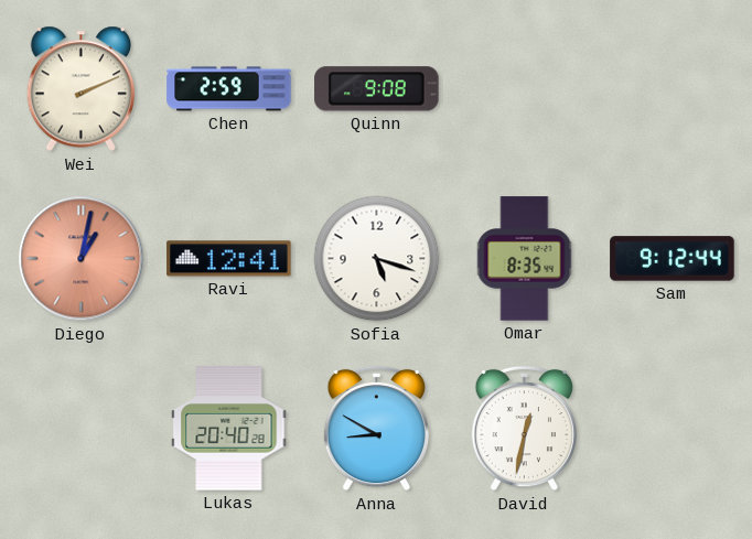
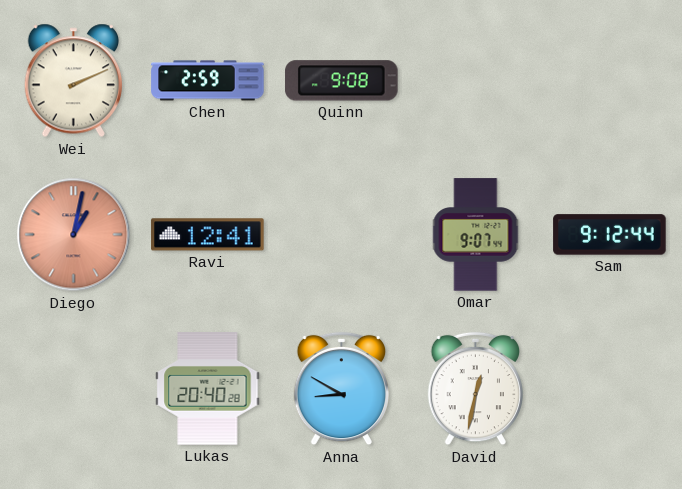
Sofia: 5:18 -> none (377, 259)
Omar: 8:35 -> 9:07 (476, 235)
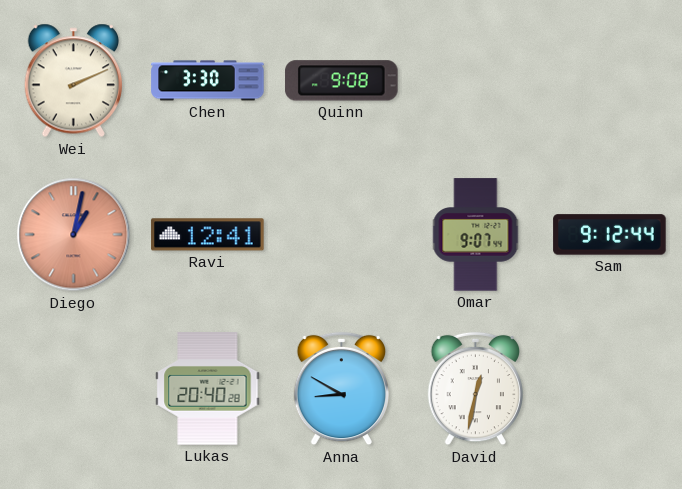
Chen: 2:59 -> 3:30 (208, 81)
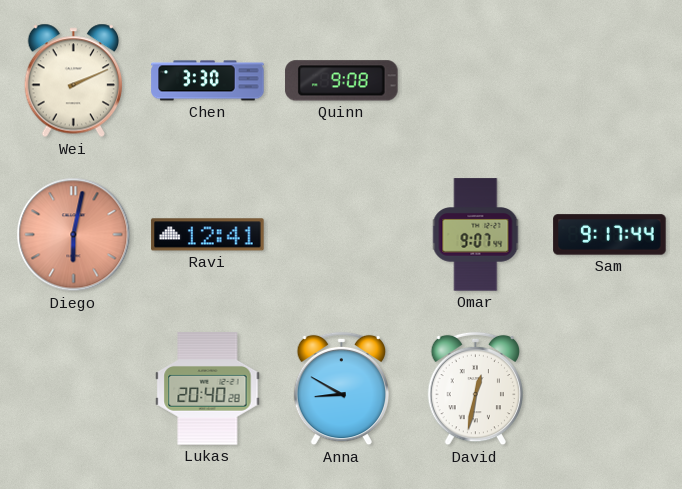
Diego: 1:02 -> 6:02 (74, 235)
Sam: 9:12 -> 9:17 (610, 235)
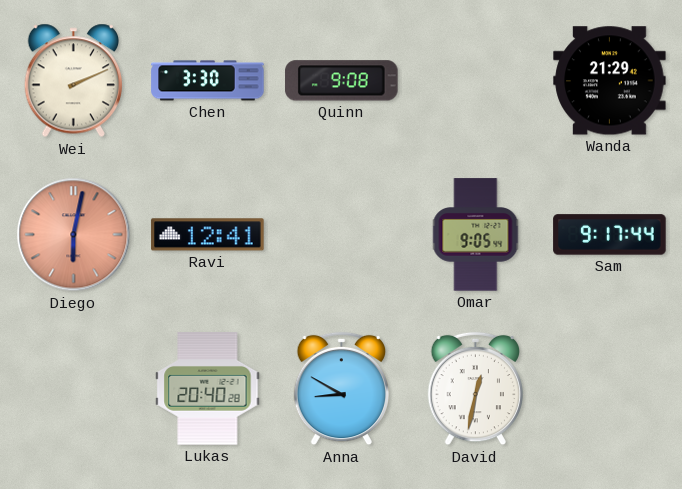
Wanda: none -> 21:29 (610, 81)
Omar: 9:07 -> 9:05 (476, 235)
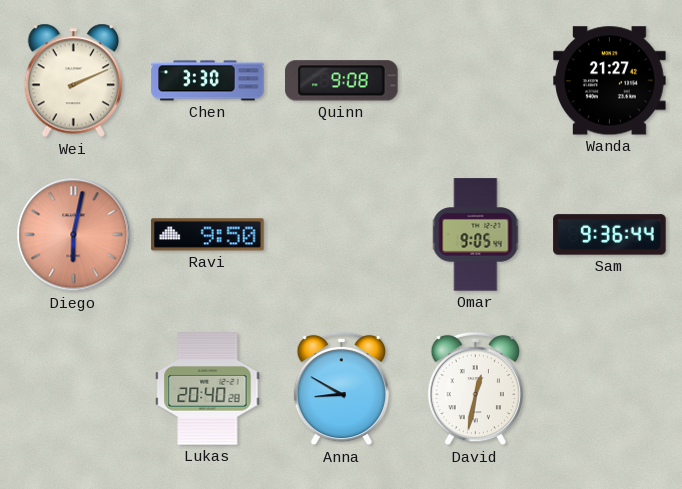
Wanda: 21:29 -> 21:27 (610, 81)
Ravi: 12:41 -> 9:50 (208, 235)
Sam: 9:17 -> 9:36 (610, 235)
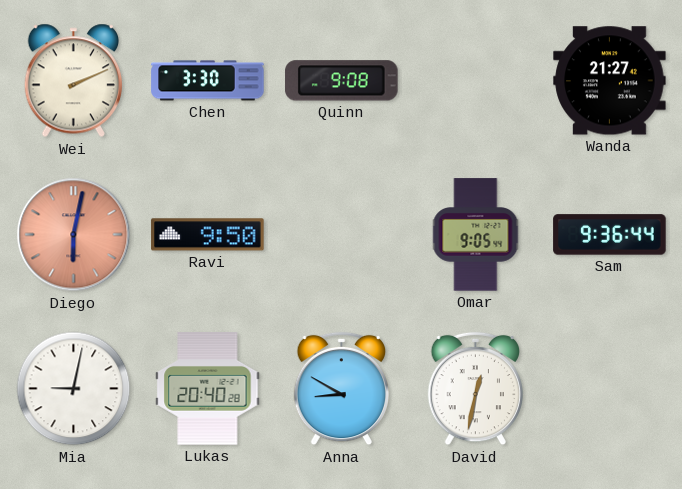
Mia: none -> 9:02 (74, 389)
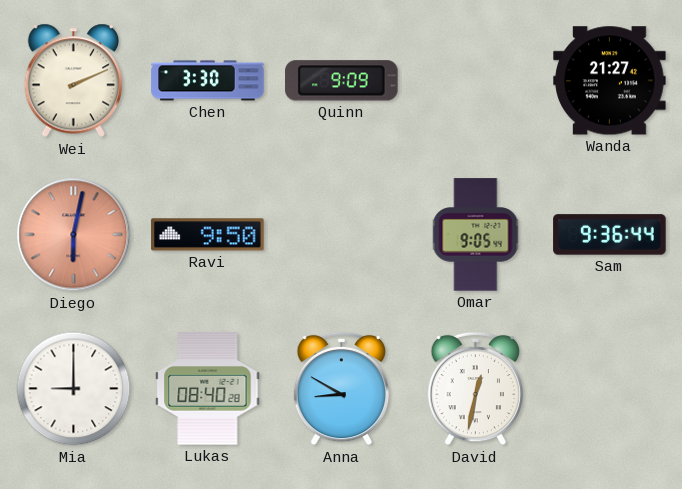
Quinn: 9:08 -> 9:09 (342, 81)
Mia: 9:02 -> 9:00 (74, 389)
Lukas: 20:40 -> 08:40 (208, 389)
